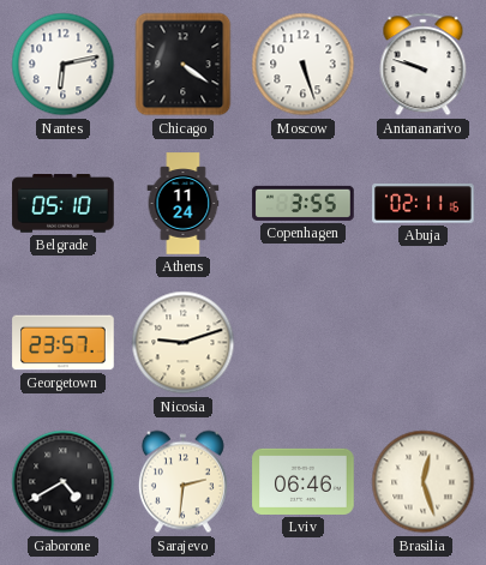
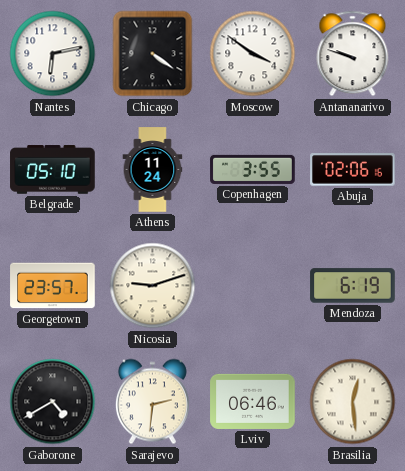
Moscow: 5:27 -> 3:51 (253, 54)
Abuja: 02:11 -> 02:06 (353, 170)
Mendoza: none -> 6:19 (353, 286)
Brasilia: 12:27 -> 12:29 (353, 402)
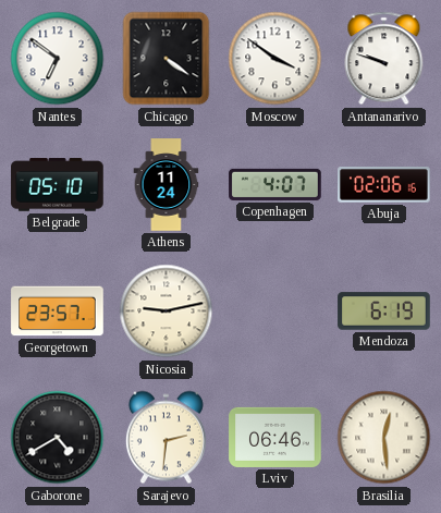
Nantes: 6:13 -> 6:51 (58, 59)
Copenhagen: 3:55 -> 4:07 (275, 184)
Nicosia: 9:12 -> 9:13 (167, 312)
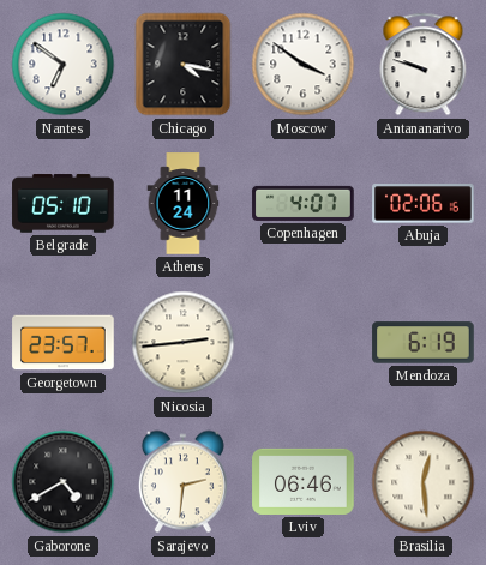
Chicago: 4:21 -> 4:17 (184, 65)
Nicosia: 9:13 -> 2:44 (184, 343)
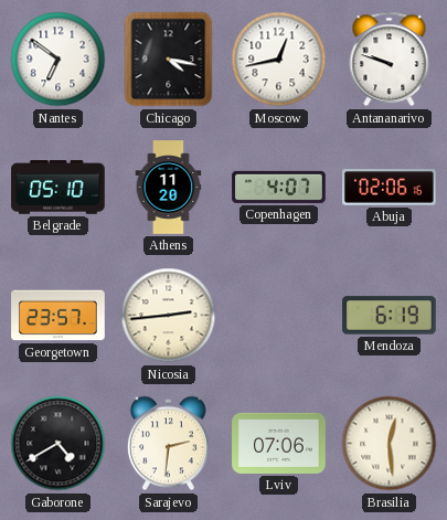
Moscow: 3:51 -> 12:43 (279, 60)
Athens: 11:24 -> 11:20 (169, 188)
Lviv: 06:46 -> 07:06 (279, 443)
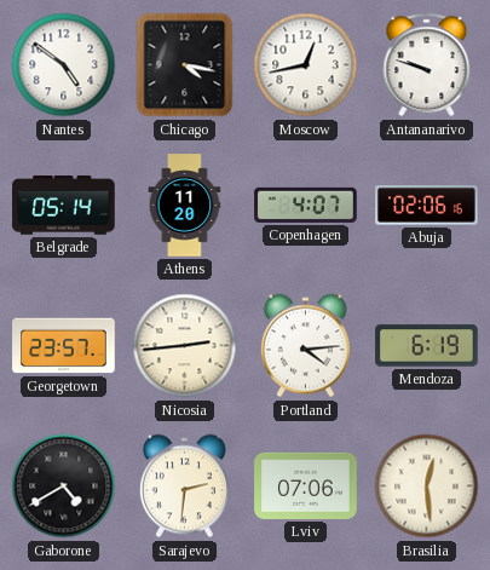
Nantes: 6:51 -> 4:51 (64, 65)
Belgrade: 05:10 -> 05:14 (64, 206)
Portland: none -> 4:14 (305, 346)
